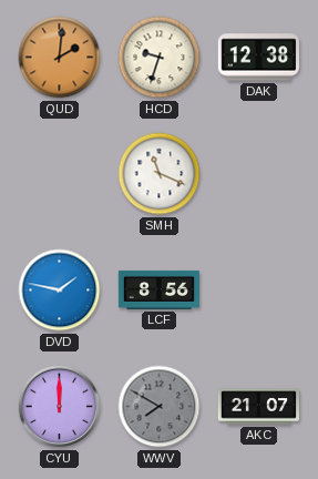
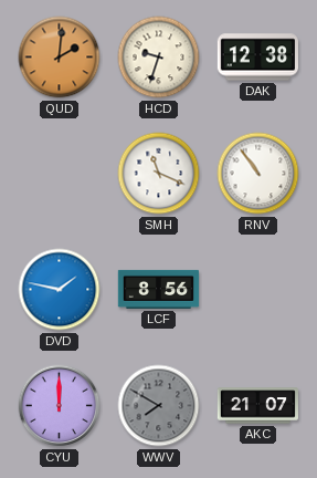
RNV: none -> 10:54 (258, 174)
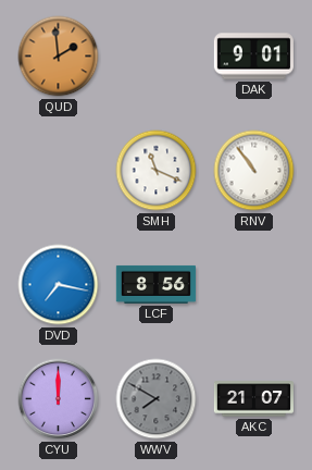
QUD: 2:01 -> 1:59 (59, 57)
HCD: 9:33 -> none (159, 58)
DAK: 12:38 -> 9:01 (253, 57)
DVD: 1:47 -> 7:17 (59, 285)
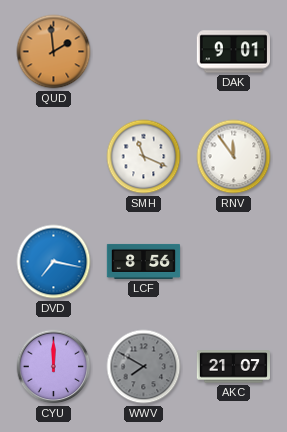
RNV: 10:54 -> 11:54 (234, 157)
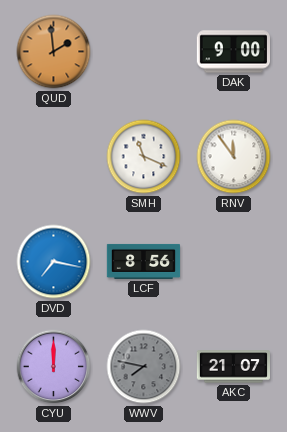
DAK: 9:01 -> 9:00 (233, 52)
WWV: 7:50 -> 7:47 (144, 367)
